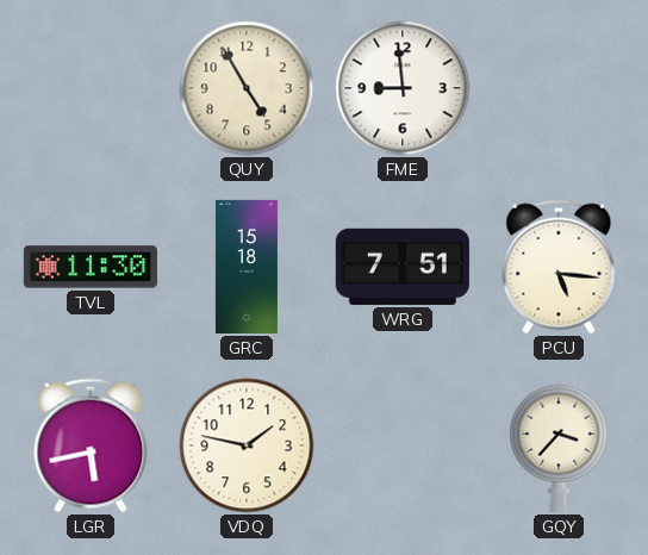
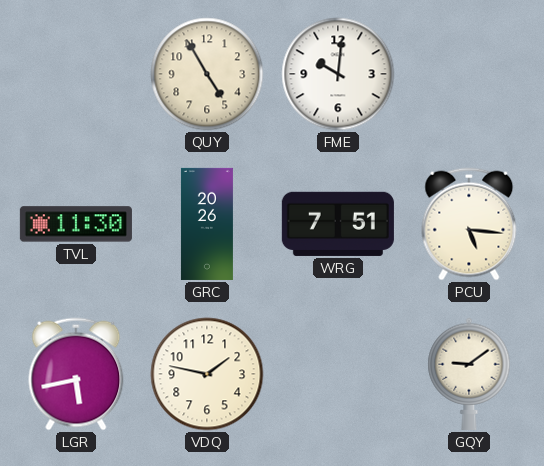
FME: 8:59 -> 10:01 (338, 74)
GRC: 15:18 -> 20:26 (207, 224)
GQY: 3:37 -> 9:09 (469, 374)
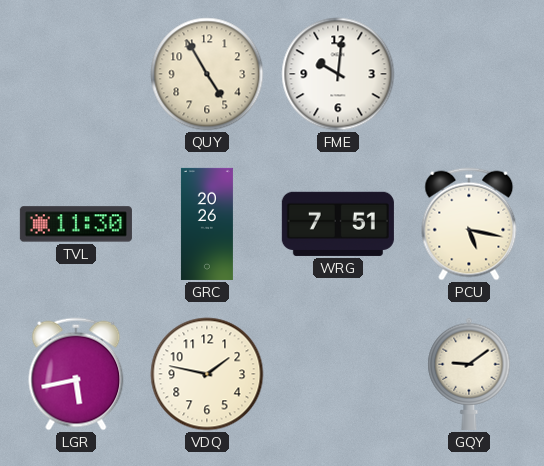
PCU: 5:16 -> 5:17 (469, 224)
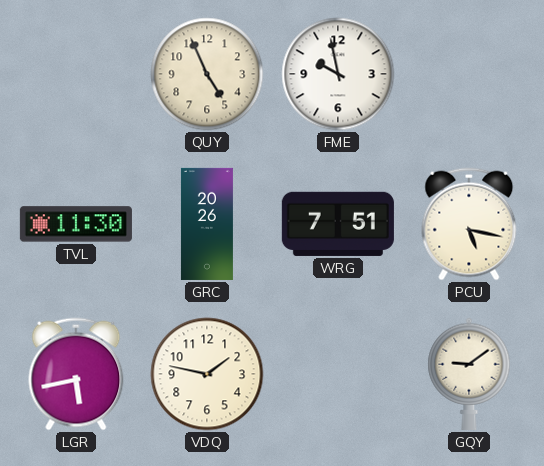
QUY: 4:55 -> 4:56 (207, 74)
FME: 10:01 -> 9:58 (338, 74)
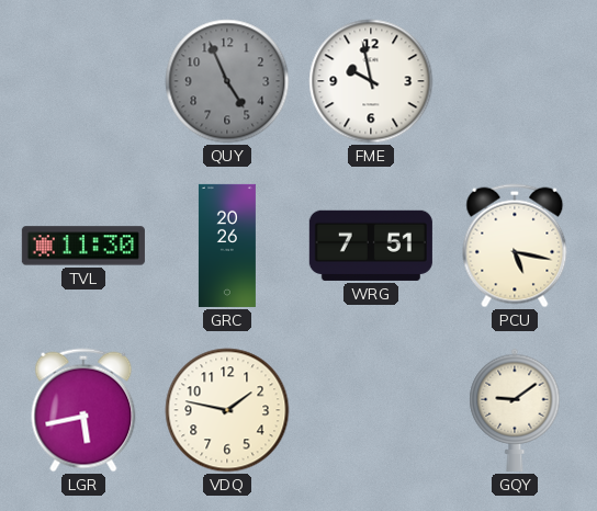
QUY dial: cream -> grey (227, 81)
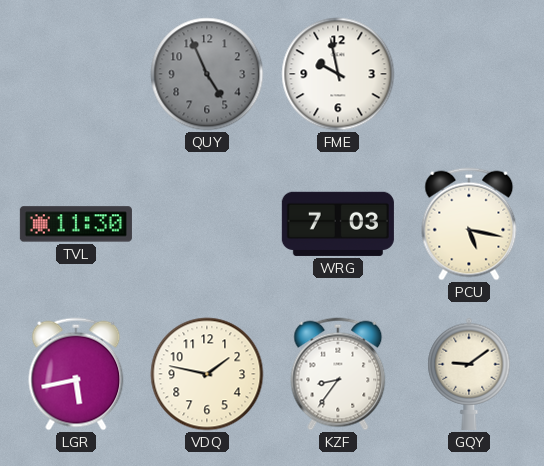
GRC: 20:26 -> none (227, 246)
WRG: 7:51 -> 7:03 (338, 224)
KZF: none -> 8:36 (338, 374)
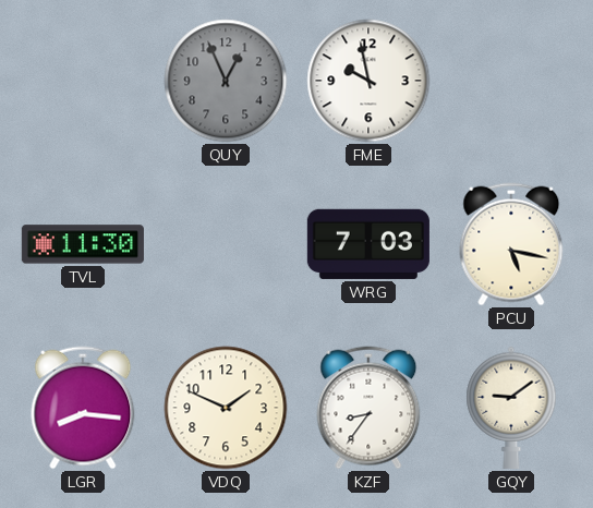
QUY: 4:56 -> 12:56 (226, 81)
LGR: 5:43 -> 8:16 (83, 408)
VDQ: 1:47 -> 1:49 (226, 408)
